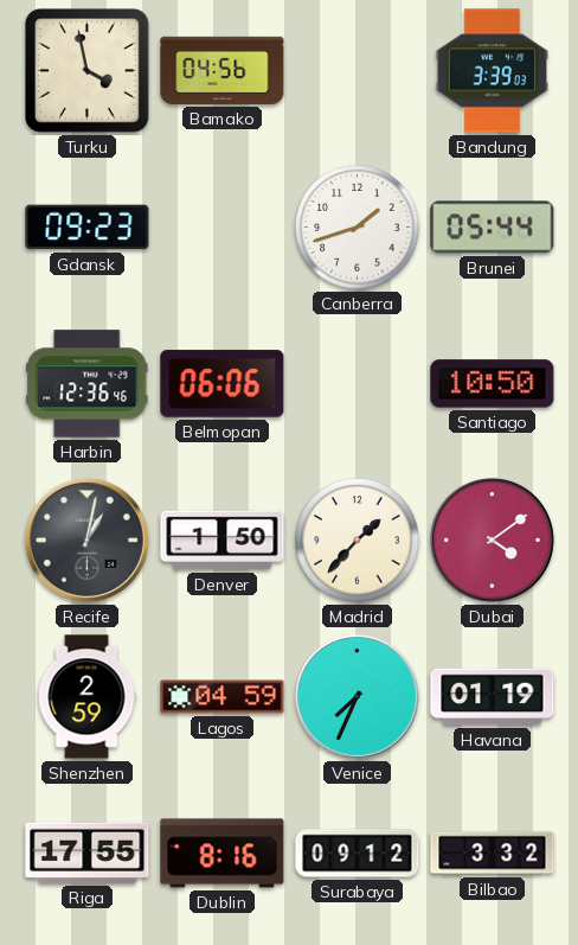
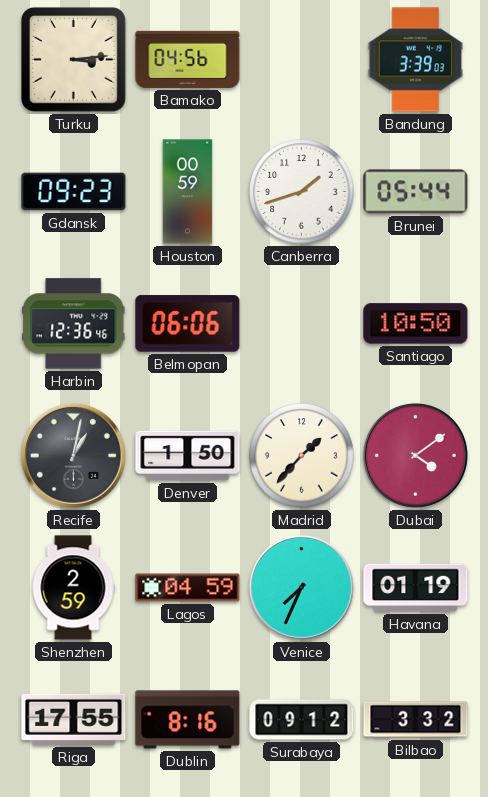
Turku: 3:58 -> 3:14 (74, 60)
Houston: none -> 00:59 (188, 192)
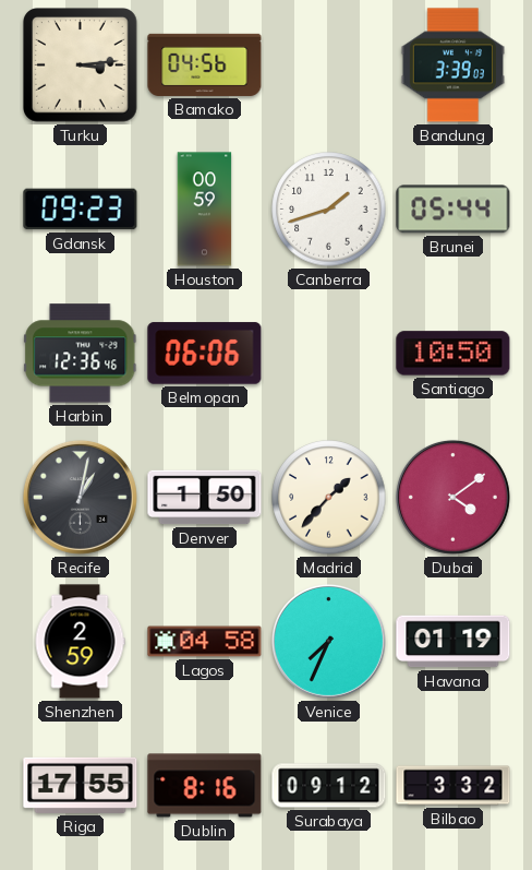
Lagos: 04:59 -> 04:58 (205, 642)
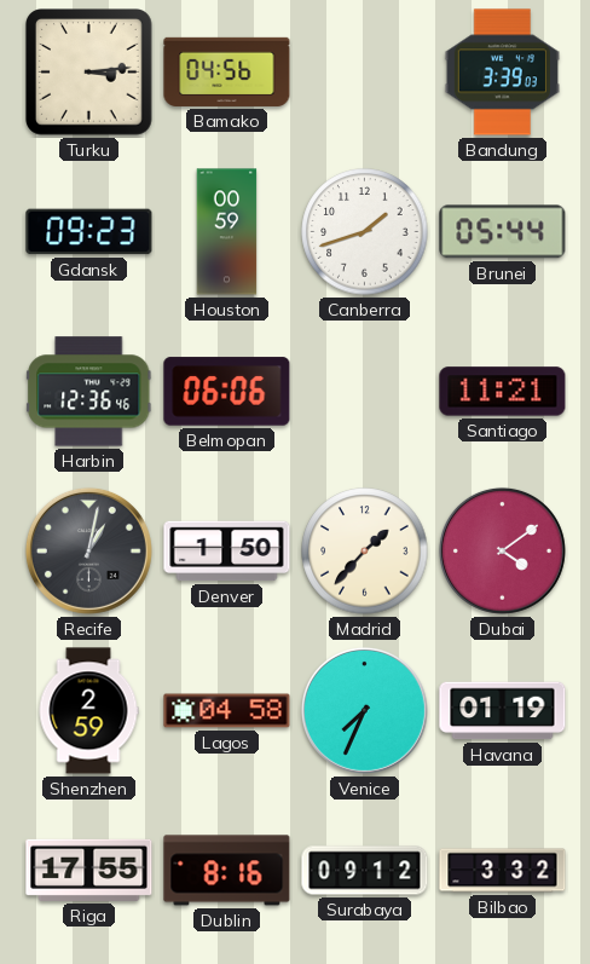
Santiago: 10:50 -> 11:21 (503, 392)
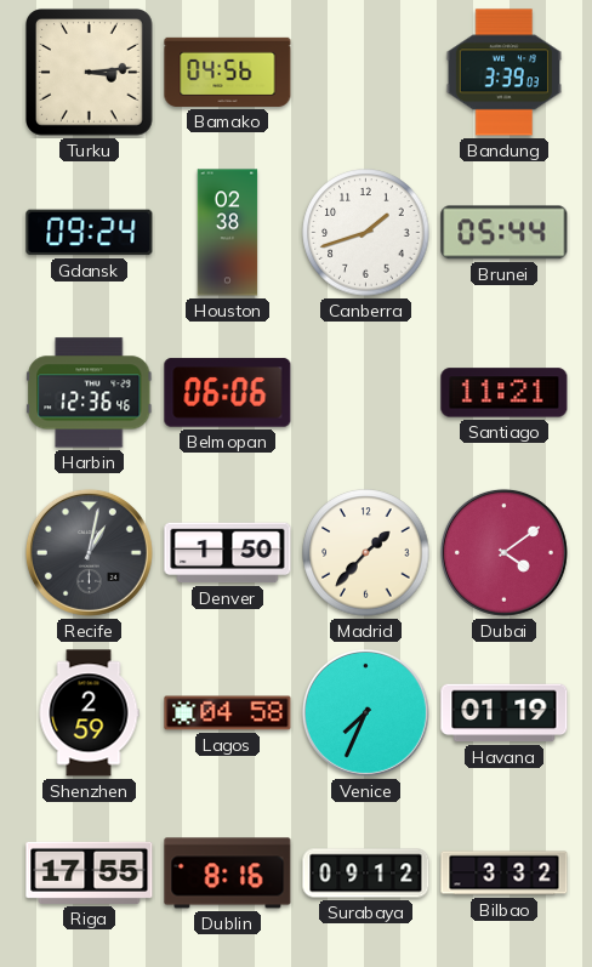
Gdansk: 09:23 -> 09:24 (90, 233)
Houston: 00:59 -> 02:38 (228, 233)
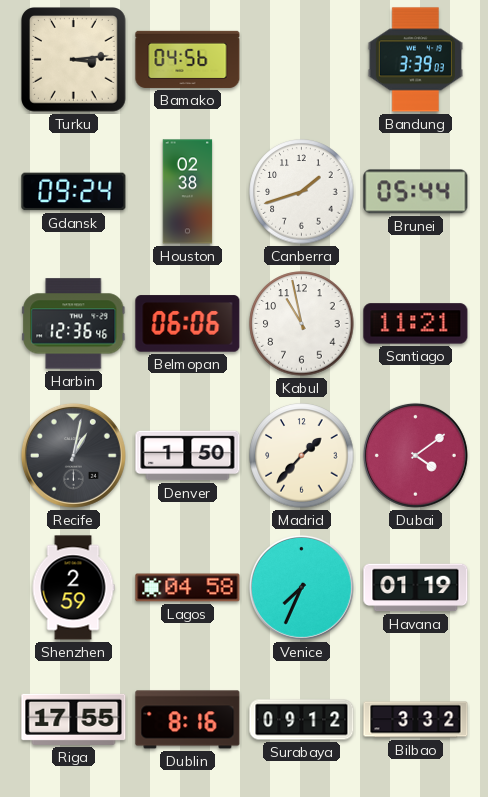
Kabul: none -> 10:58 (302, 324)
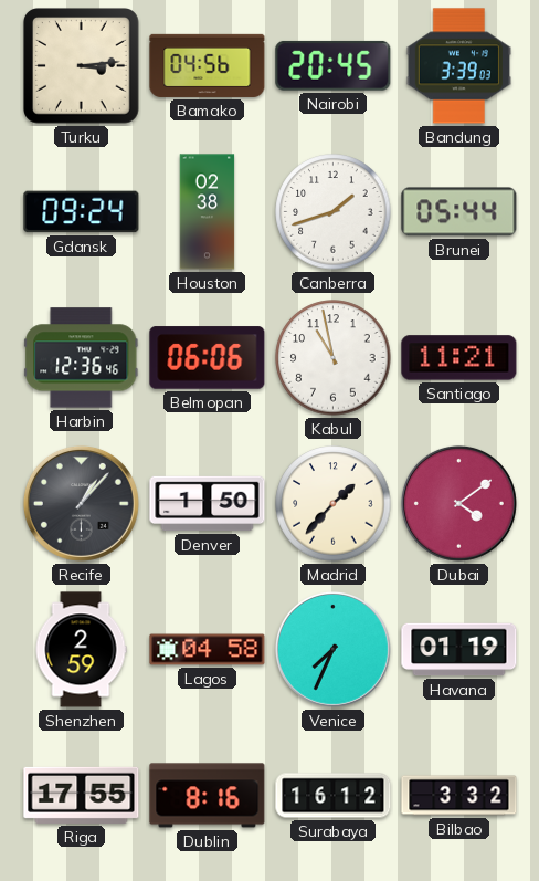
Nairobi: none -> 20:45 (334, 65)
Recife: 1:02 -> 1:07 (81, 503)
Surabaya: 09:12 -> 16:12 (334, 796)
